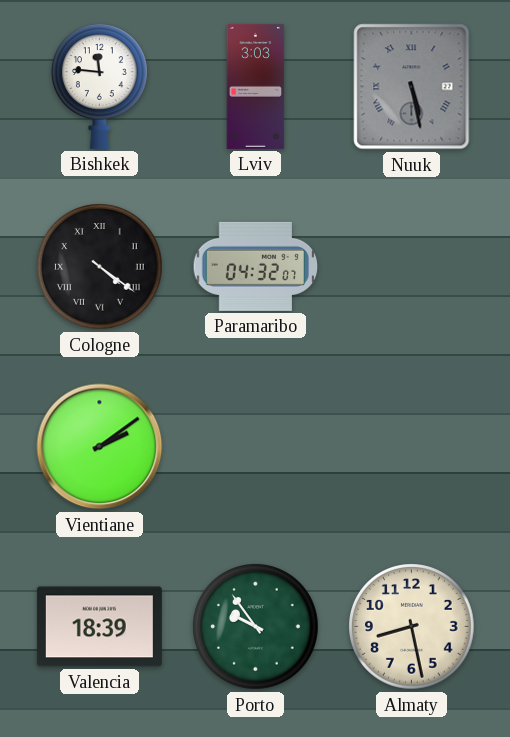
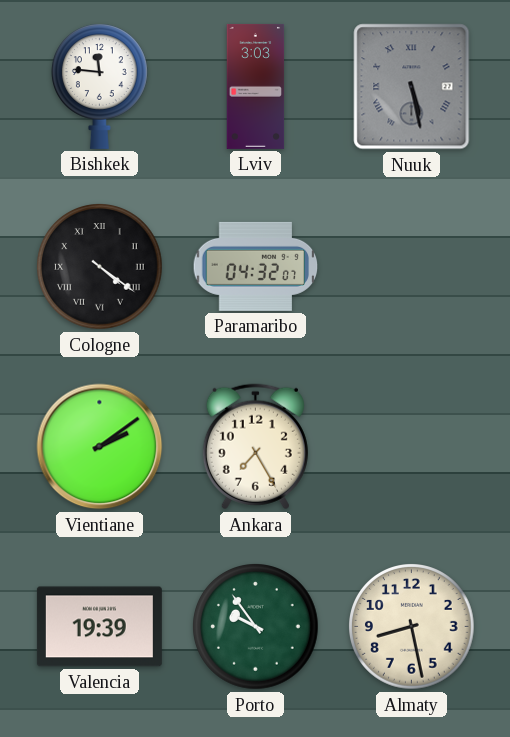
Ankara: none -> 7:25 (255, 447)
Valencia: 18:39 -> 19:39 (99, 627)
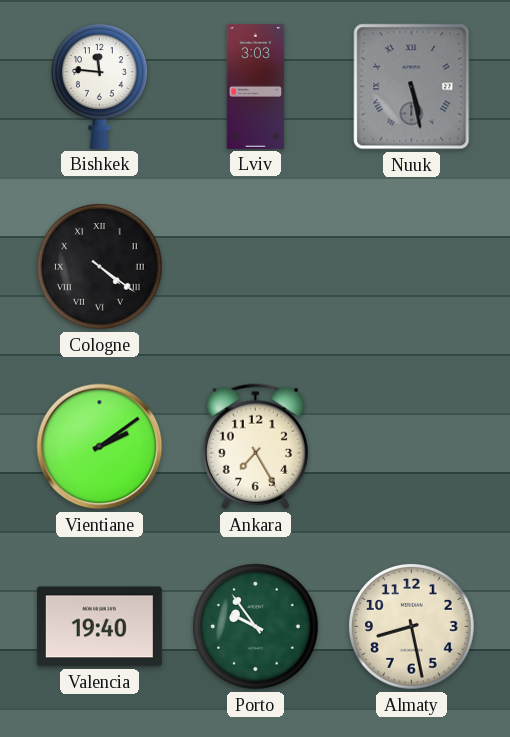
Paramaribo: 04:32 -> none (256, 266)
Valencia: 19:39 -> 19:40 (99, 627)
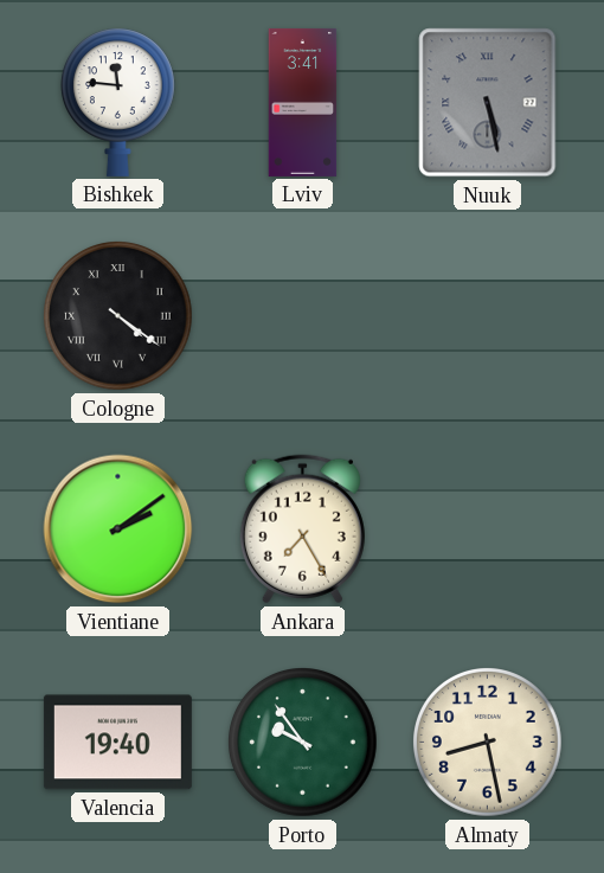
Lviv: 3:03 -> 3:41 (303, 102)
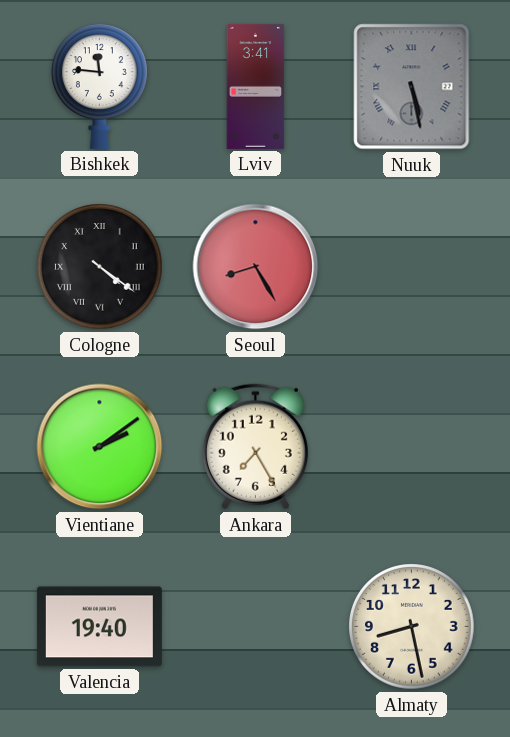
Seoul: none -> 8:25 (256, 267)
Porto: 9:54 -> none (303, 743)
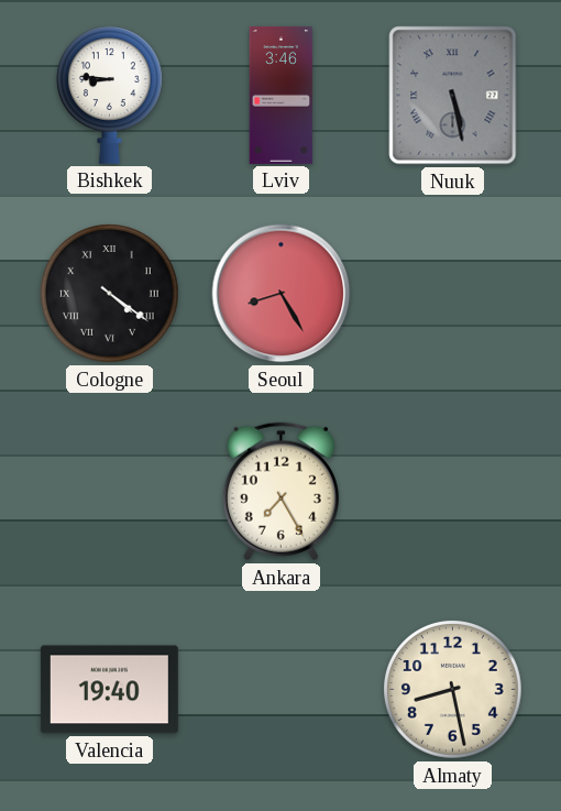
Bishkek: 11:46 -> 8:46 (109, 95)
Lviv: 3:41 -> 3:46 (282, 95)
Vientiane: 2:09 -> none (100, 447)
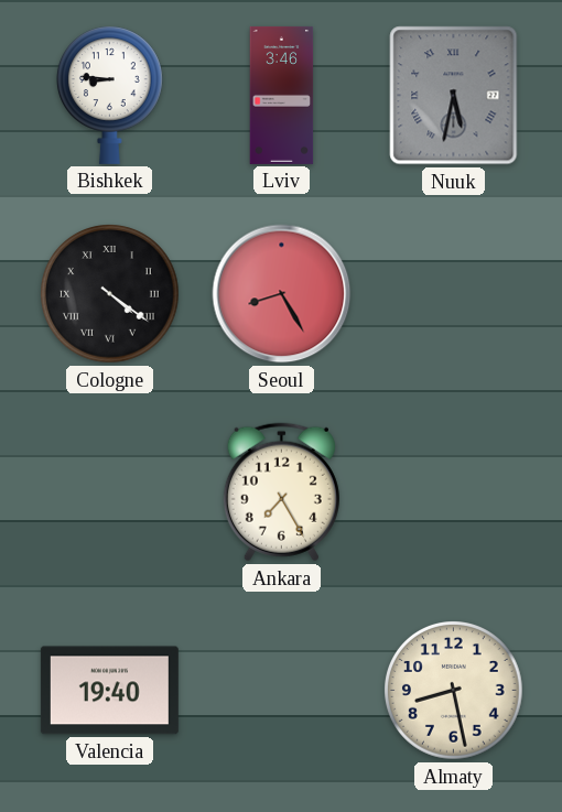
Nuuk: 5:28 -> 5:32 (454, 96)
